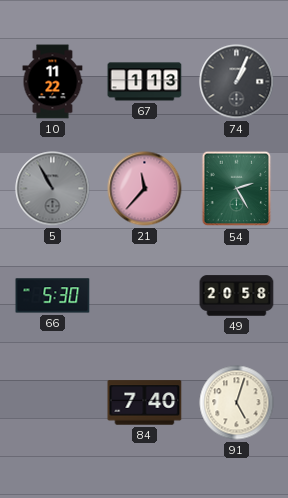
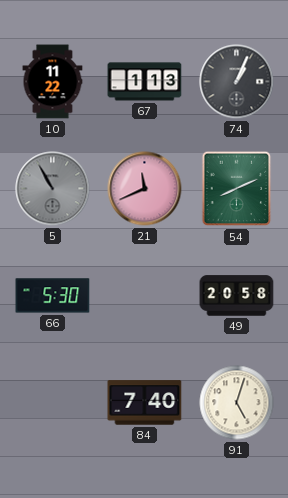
21: 11:37 -> 11:41 (145, 189)
54: 2:25 -> 8:11 (237, 189)
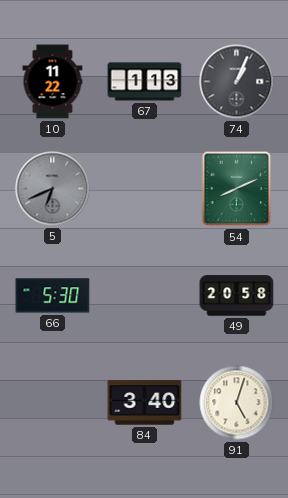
5: 10:55 -> 6:41 (53, 189)
21: 11:41 -> none (145, 189)
84: 7:40 -> 3:40 (145, 403)
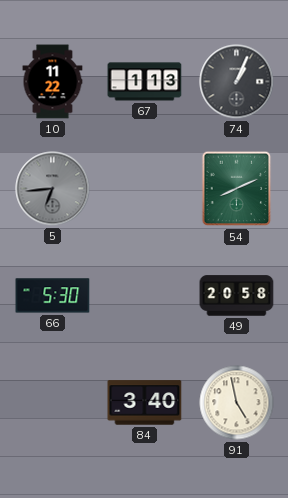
5: 6:41 -> 6:44 (53, 189)
91: 5:03 -> 4:58 (237, 403)
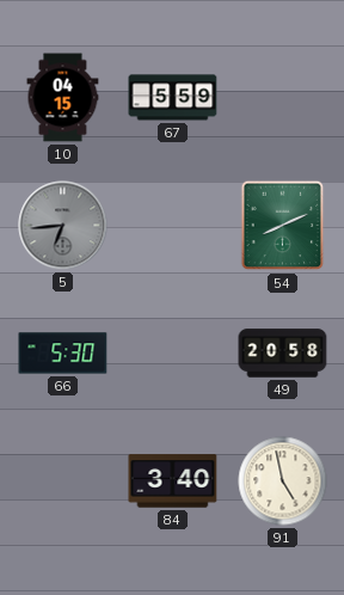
10: 11:22 -> 04:15 (63, 98)
67: 1:13 -> 5:59 (173, 98)
74: 1:04 -> none (237, 82)
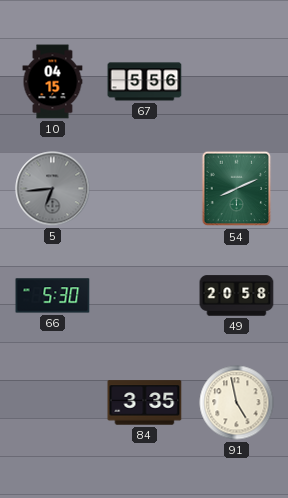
67: 5:59 -> 5:56 (145, 82)
84: 3:40 -> 3:35 (145, 403)
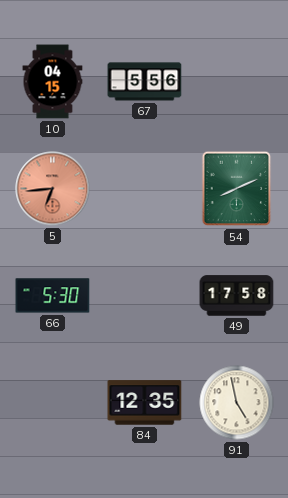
5 dial: grey -> salmon (53, 189)
49: 20:58 -> 17:58 (237, 296)
84: 3:35 -> 12:35 (145, 403)
